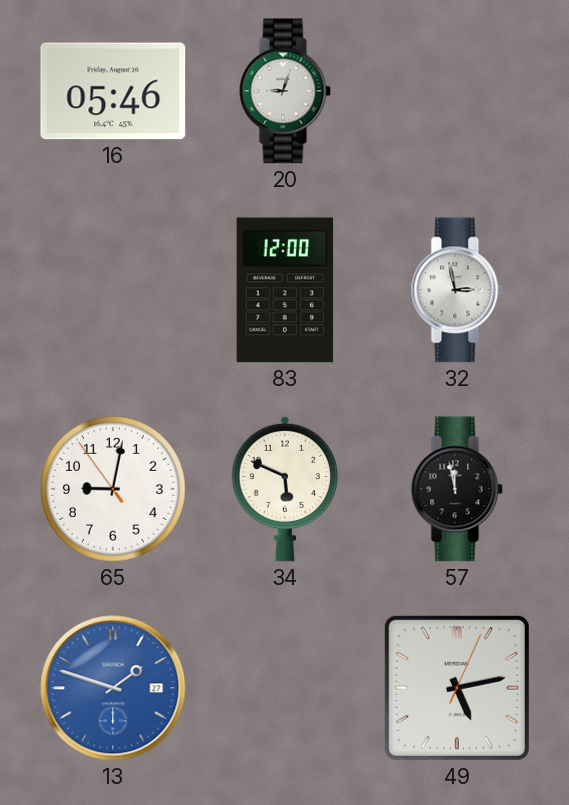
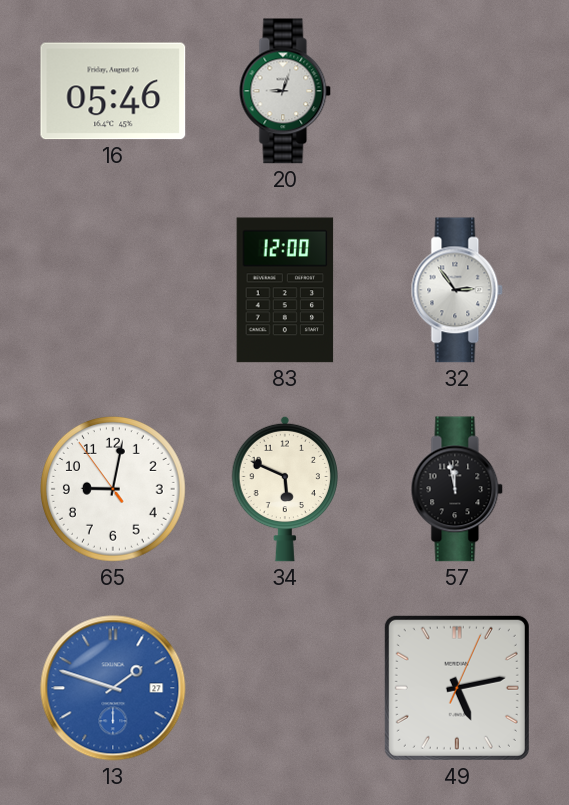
32: 2:58 -> 2:54 (457, 290)
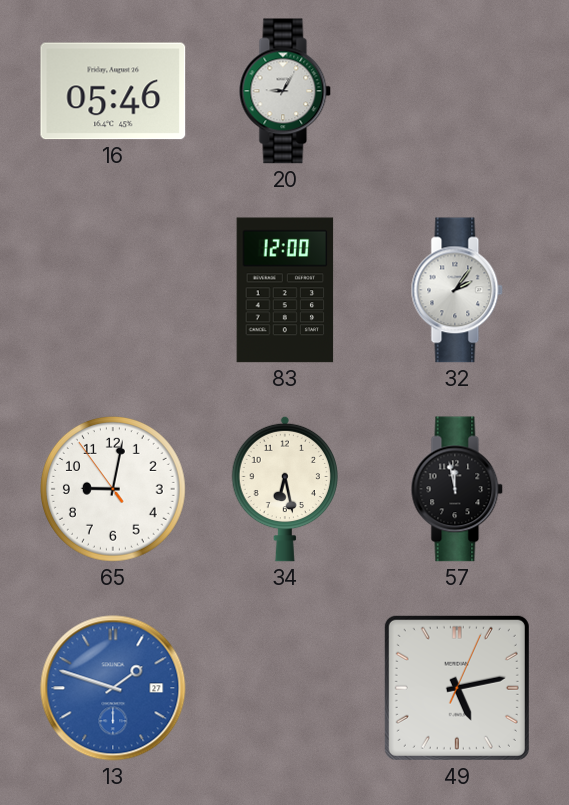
20: 9:03 -> 9:05 (285, 91)
32: 2:54 -> 2:06 (457, 290)
34: 5:49 -> 6:28 (284, 489)
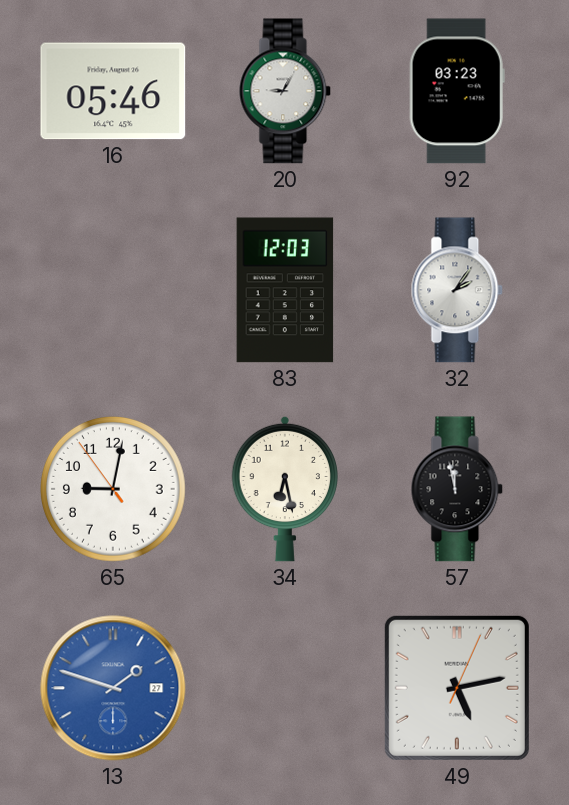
92: none -> 03:23 (457, 91)
83: 12:00 -> 12:03 (285, 290)
